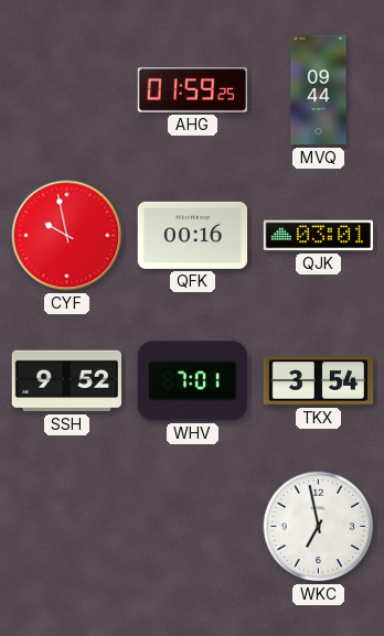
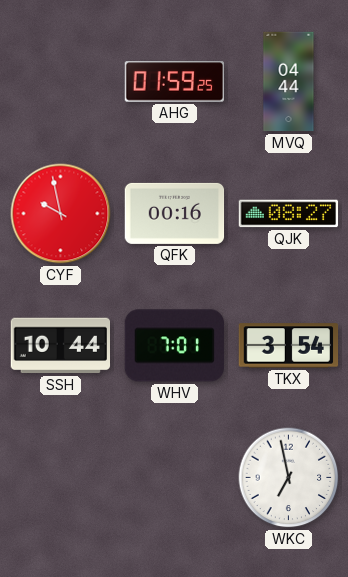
MVQ: 09:44 -> 04:44 (289, 82)
QJK: 03:01 -> 08:27 (289, 214)
SSH: 9:52 -> 10:44 (60, 346)
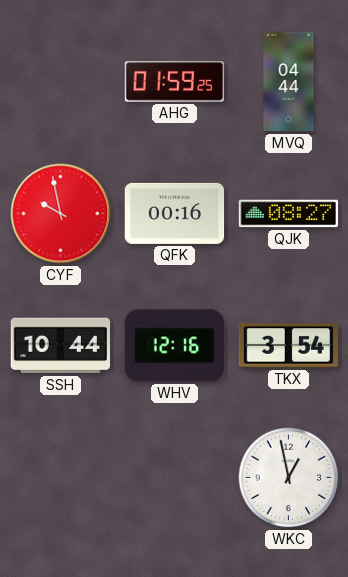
WHV: 7:01 -> 12:16 (174, 346)
WKC: 6:58 -> 12:58 (289, 478)
